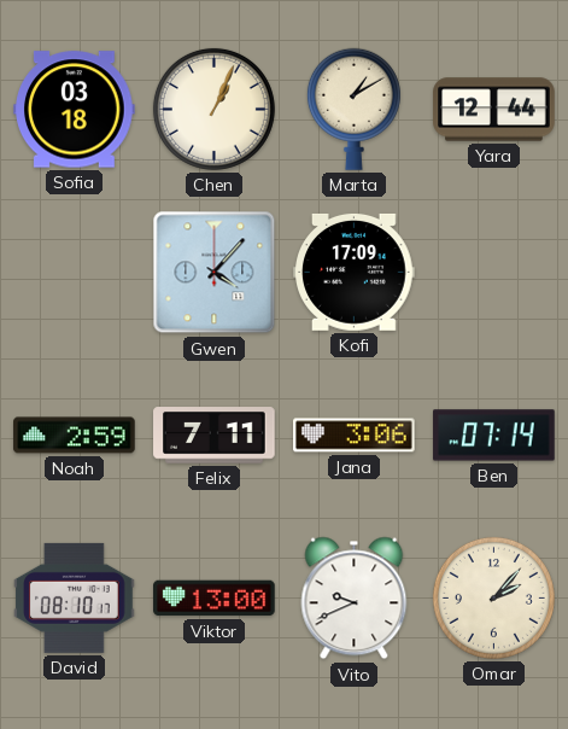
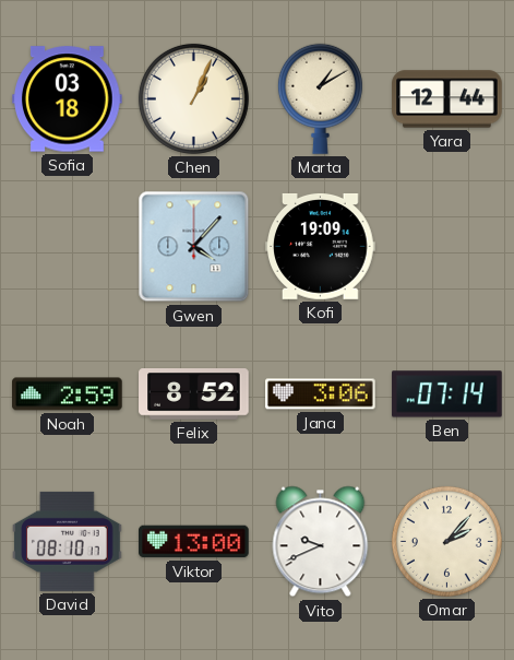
Kofi: 17:09 -> 19:09 (321, 246)
Felix: 7:11 -> 8:52 (194, 394)
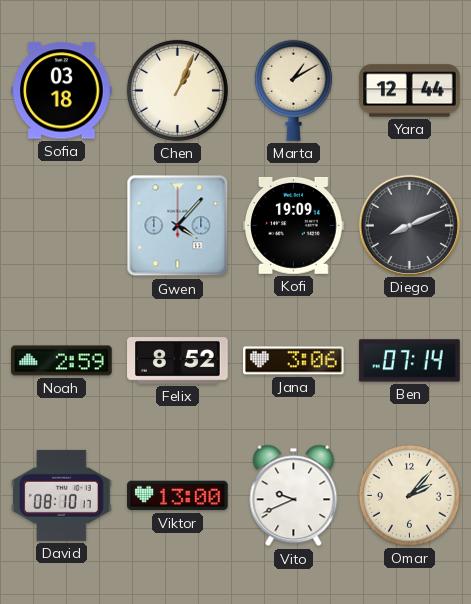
Diego: none -> 8:11 (409, 225)
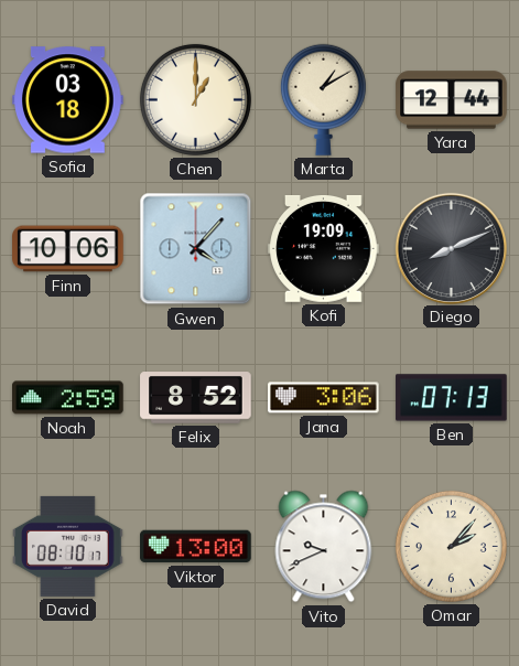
Chen: 1:04 -> 1:00 (195, 99)
Finn: none -> 10:06 (68, 249)
Ben: 07:14 -> 07:13 (452, 398)
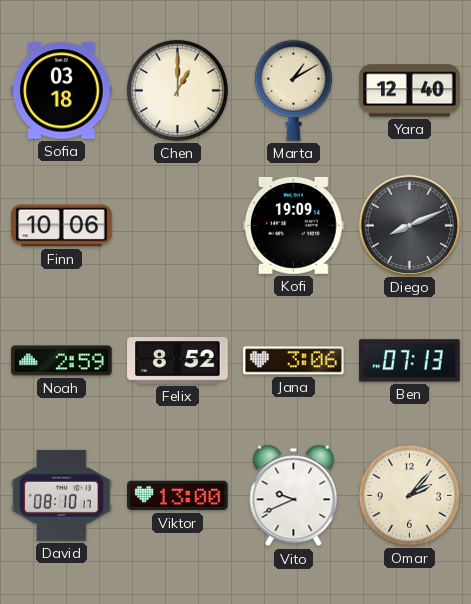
Yara: 12:44 -> 12:40 (410, 91)
Gwen: 4:07 -> none (196, 249)
